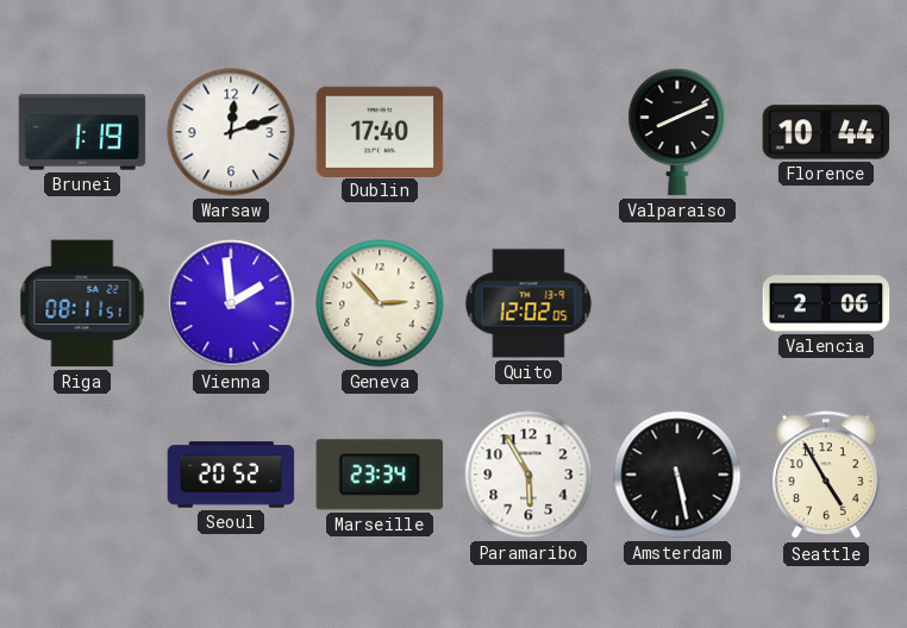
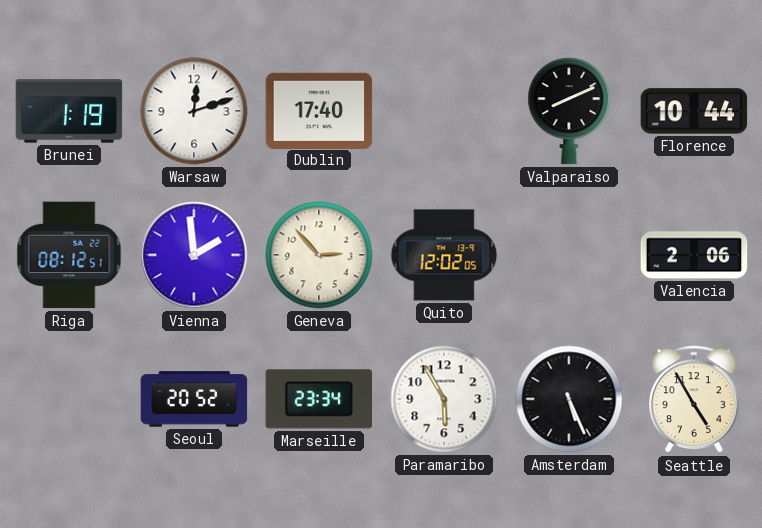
Riga: 08:11 -> 08:12 (69, 255)
Amsterdam: 5:28 -> 5:26 (569, 399)
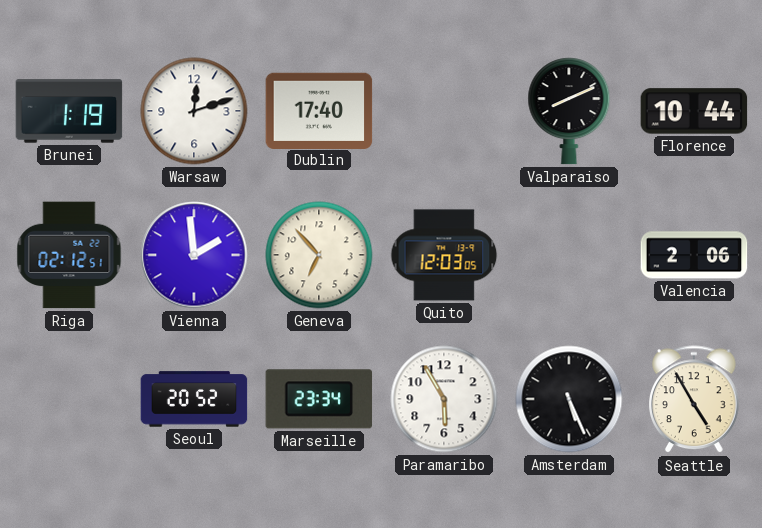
Riga: 08:12 -> 02:12 (69, 255)
Geneva: 2:53 -> 6:53 (319, 255)
Quito: 12:02 -> 12:03 (444, 255)
